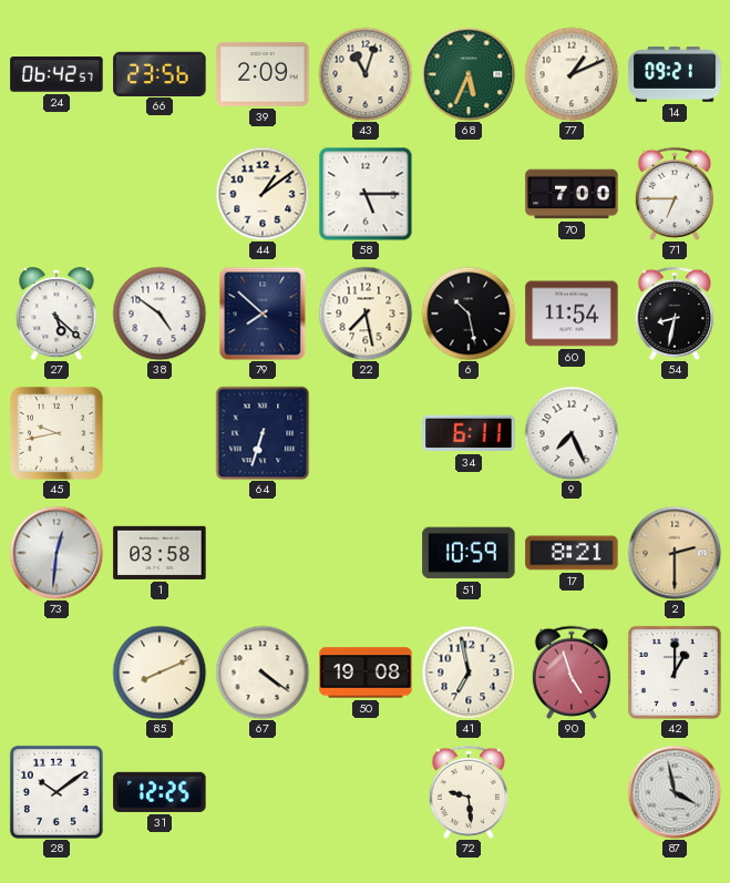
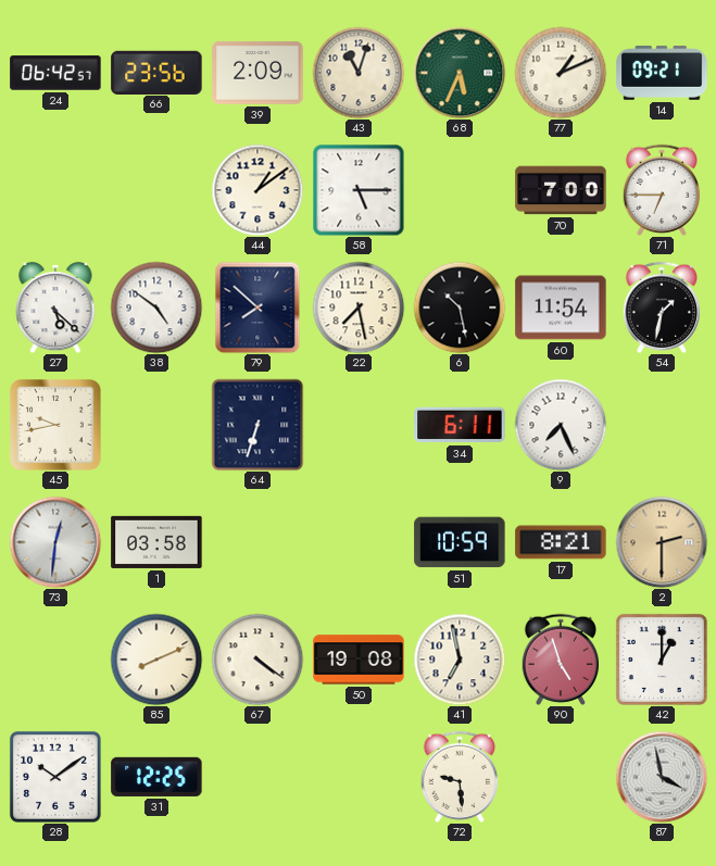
54: 8:32 -> 1:32 (662, 308)
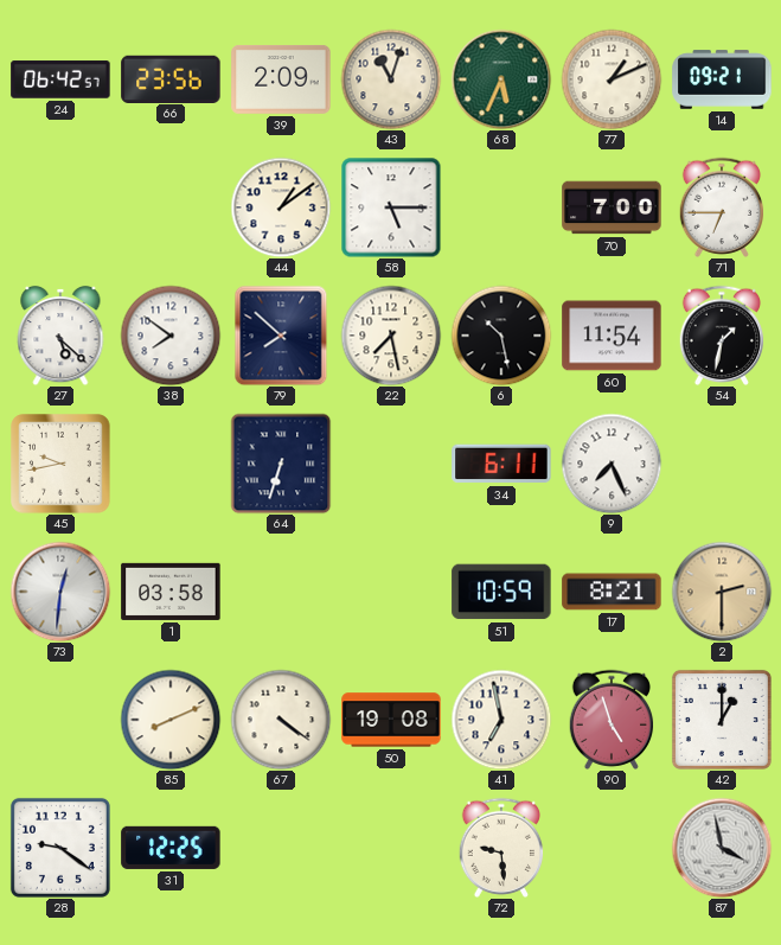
38: 4:51 -> 7:51 (171, 336)
28: 10:09 -> 9:21 (60, 848)
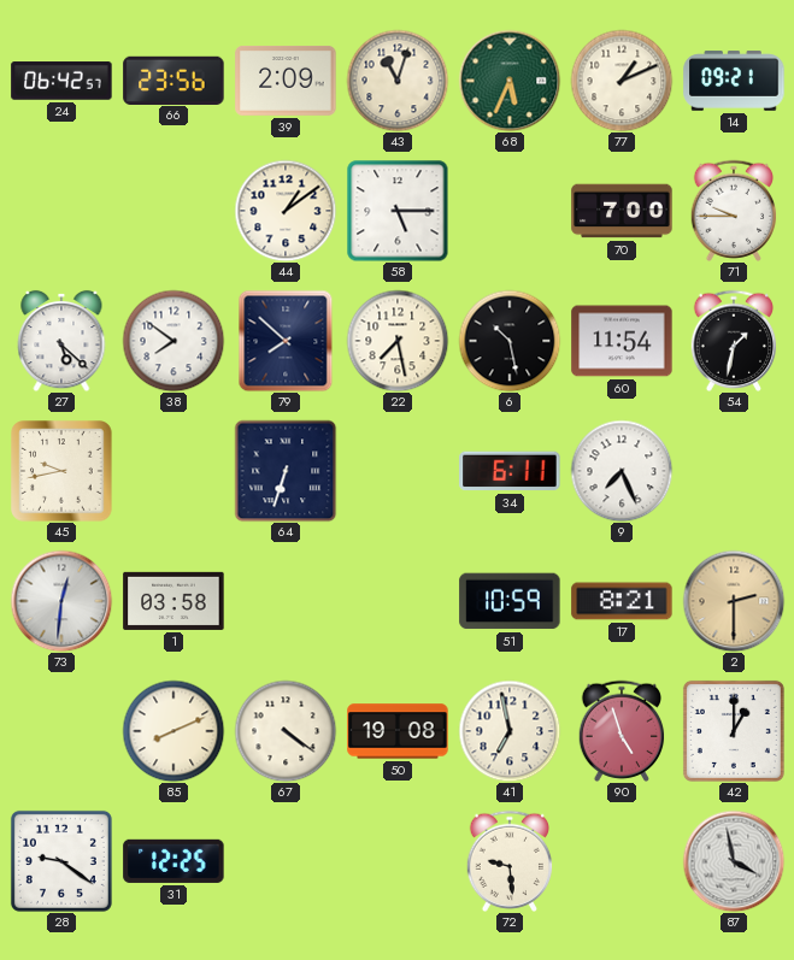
71: 6:45 -> 9:45 (734, 211)
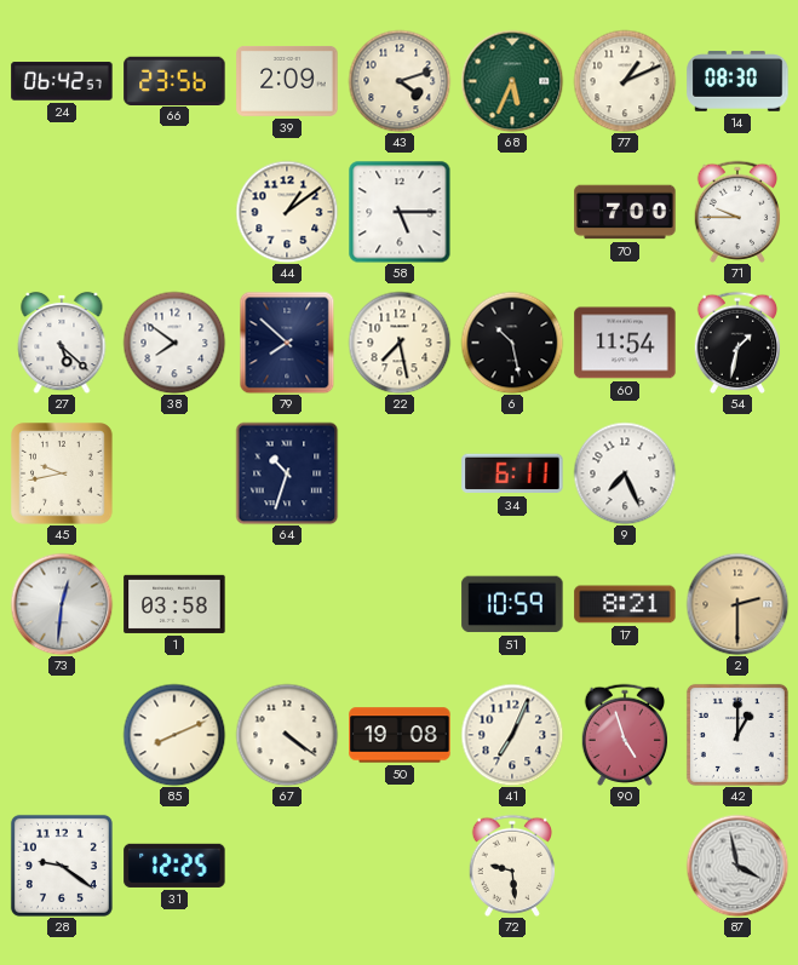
43: 11:03 -> 4:12 (400, 81)
14: 09:21 -> 08:30 (737, 81)
64: 6:33 -> 10:33 (287, 473)
41: 6:58 -> 7:04 (512, 735)
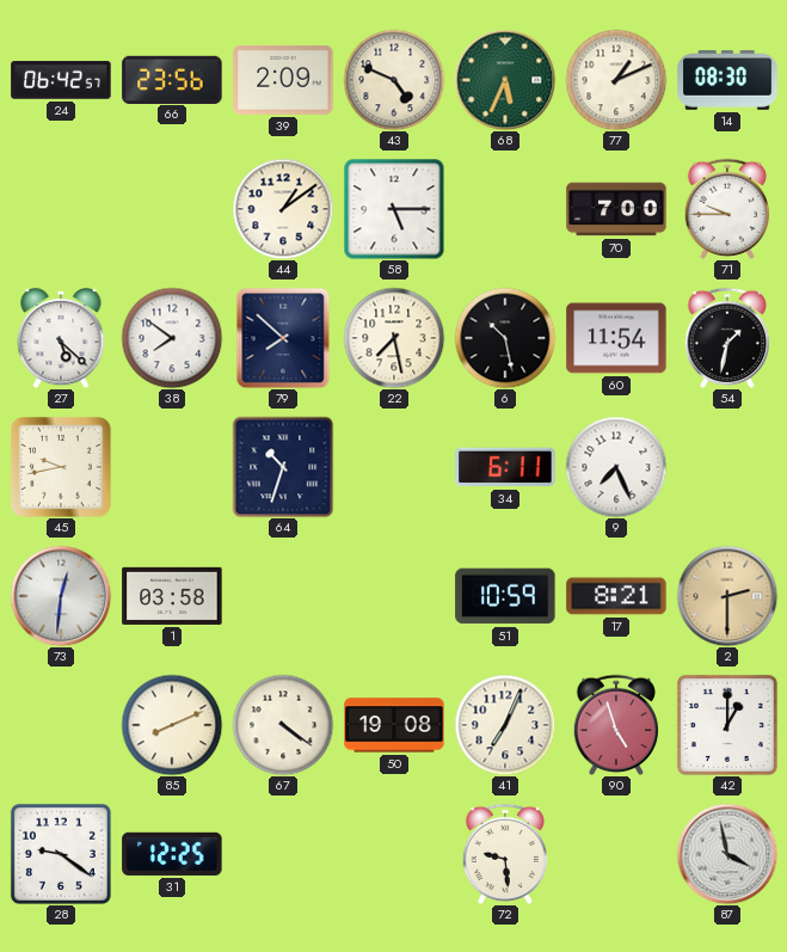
43: 4:12 -> 4:49 (394, 80)
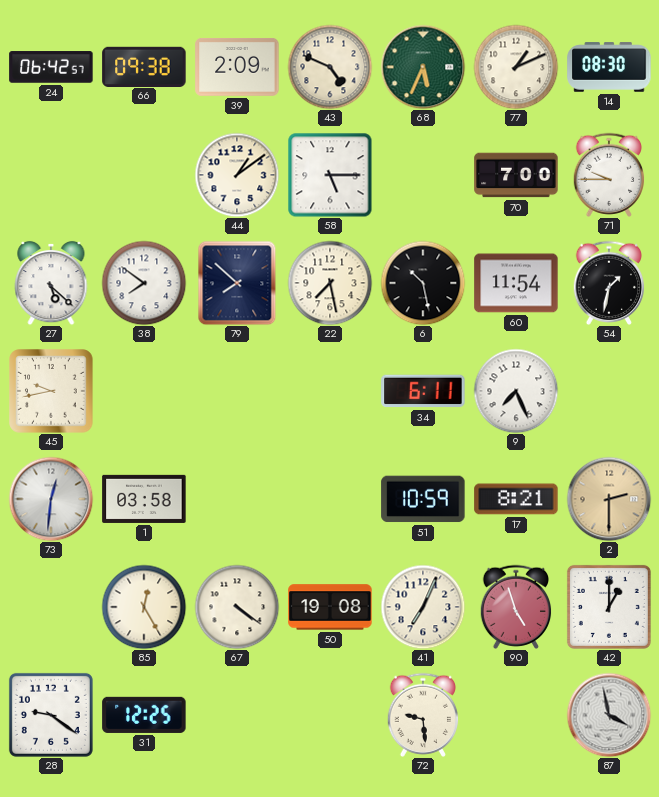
66: 23:56 -> 09:38 (144, 66)
64: 10:33 -> none (283, 467)
85: 8:11 -> 12:25 (144, 607)
